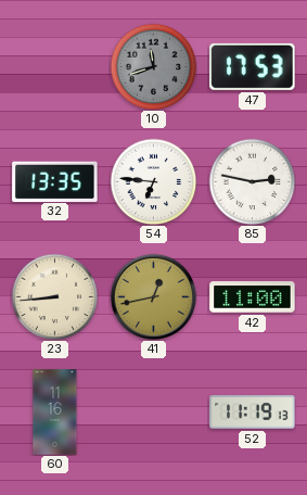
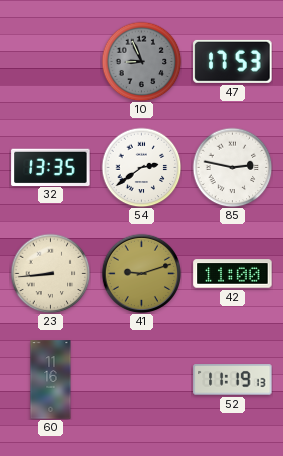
10: 11:42 -> 8:56 (141, 61)
54: 6:46 -> 2:39 (141, 167)
41: 12:43 -> 9:12 (141, 273)
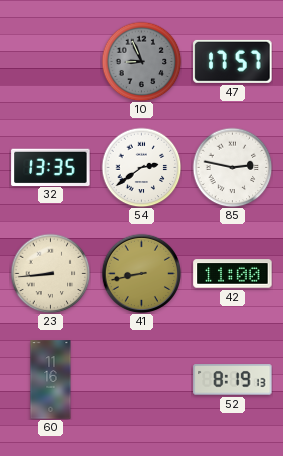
47: 17:53 -> 17:57 (233, 61)
41: 9:12 -> 8:43 (141, 273)
52: 11:19 -> 8:19 (233, 380)
